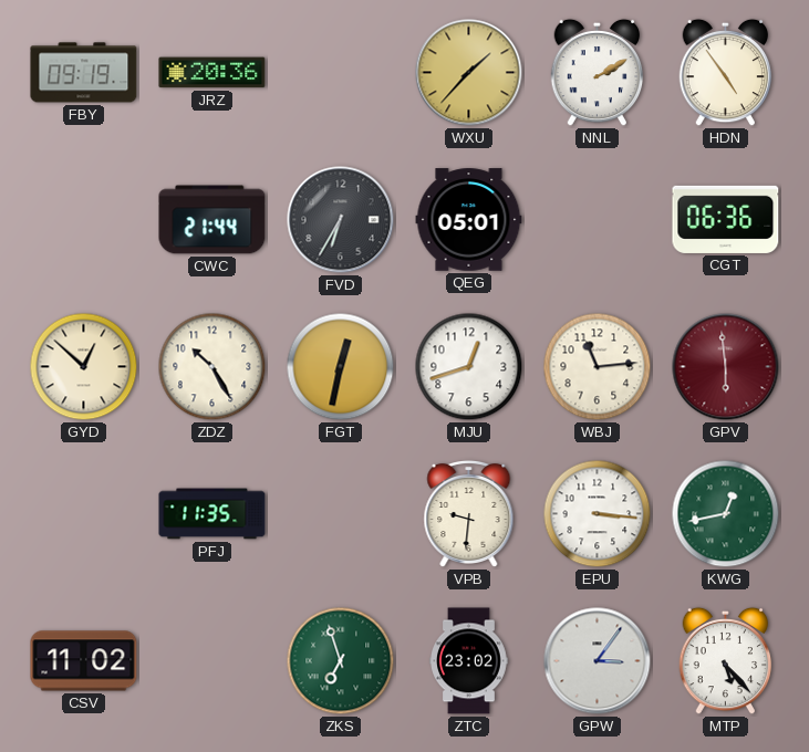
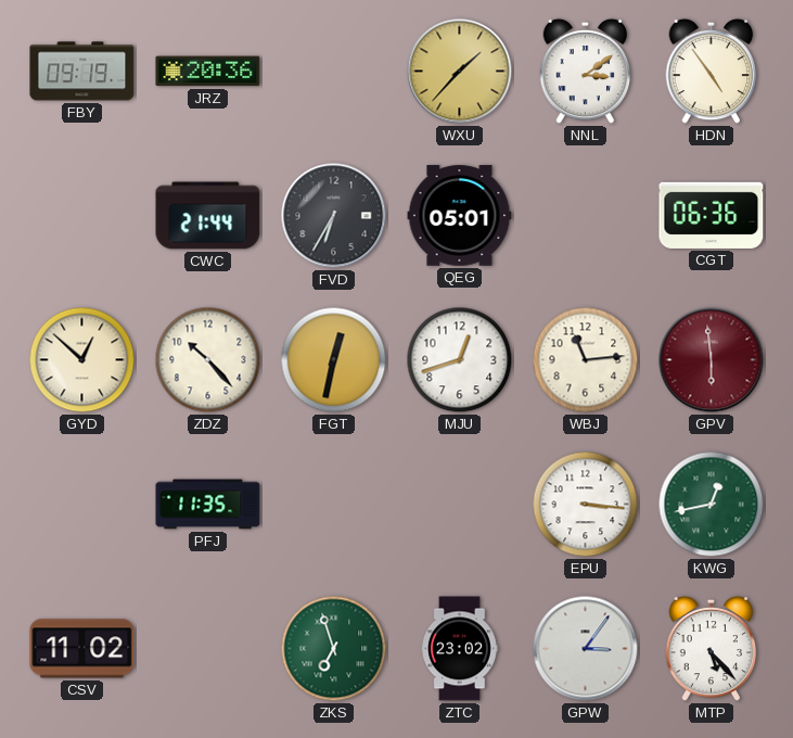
NNL: 2:10 -> 3:09 (586, 72)
ZDZ: 10:25 -> 10:23 (208, 360)
VPB: 9:31 -> none (469, 514)
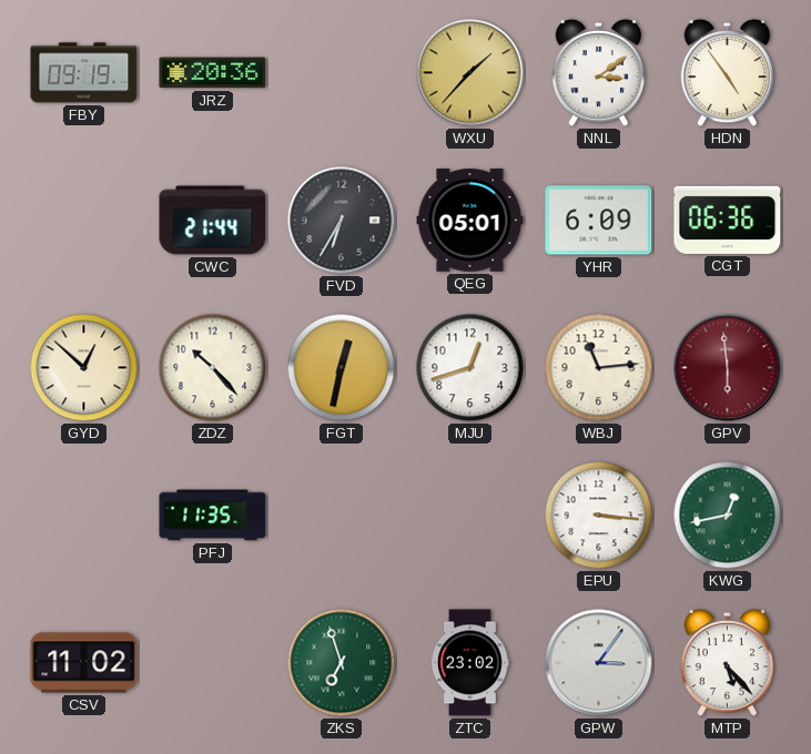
YHR: none -> 6:09 (599, 221)
